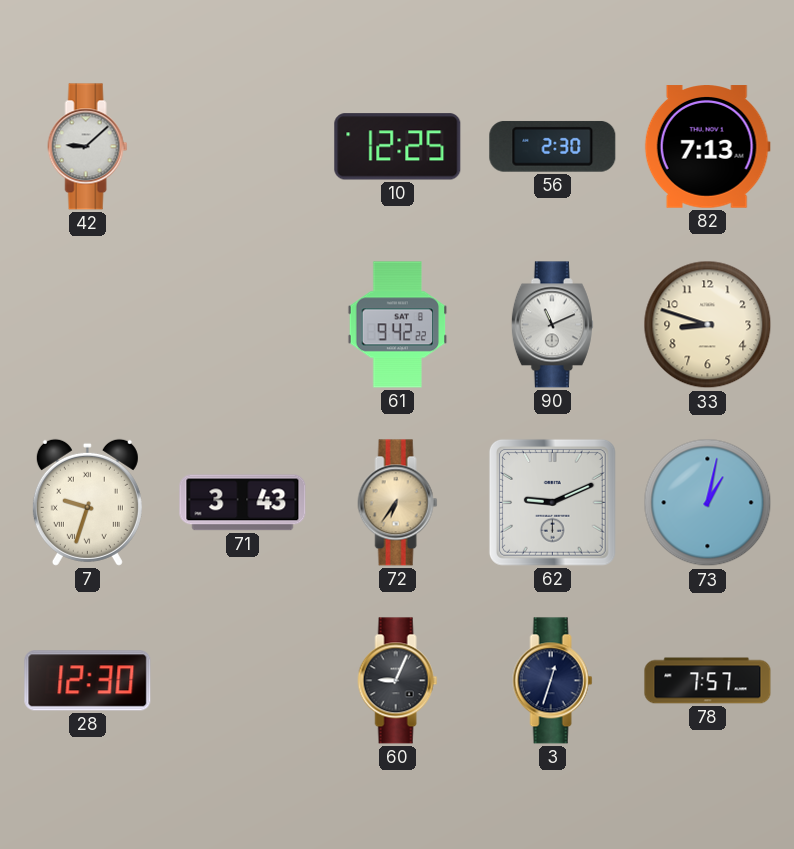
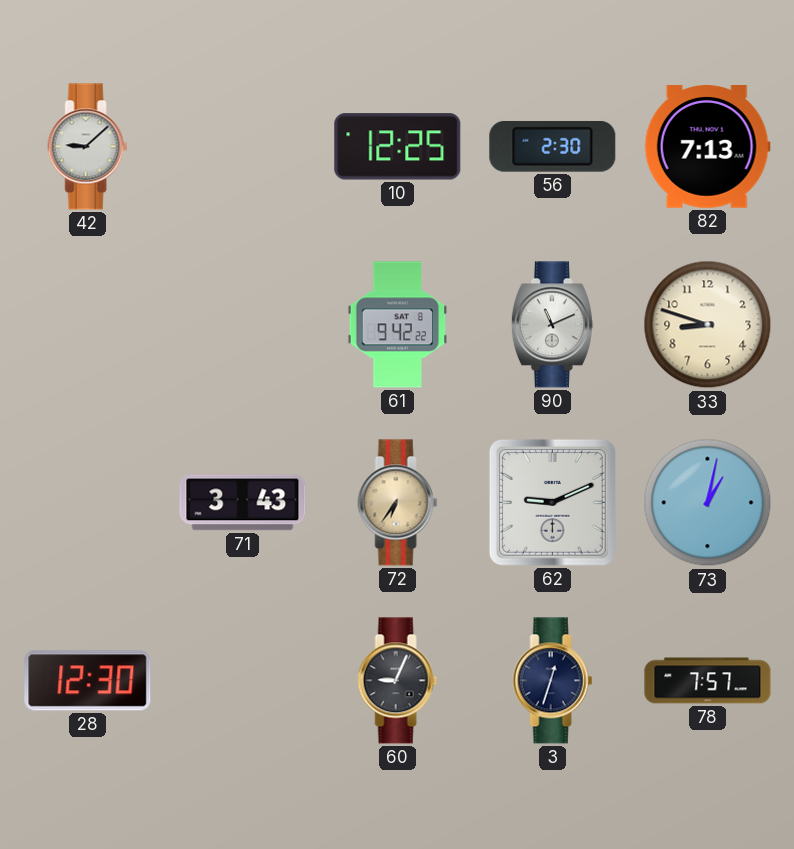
7: 9:33 -> none (87, 502)
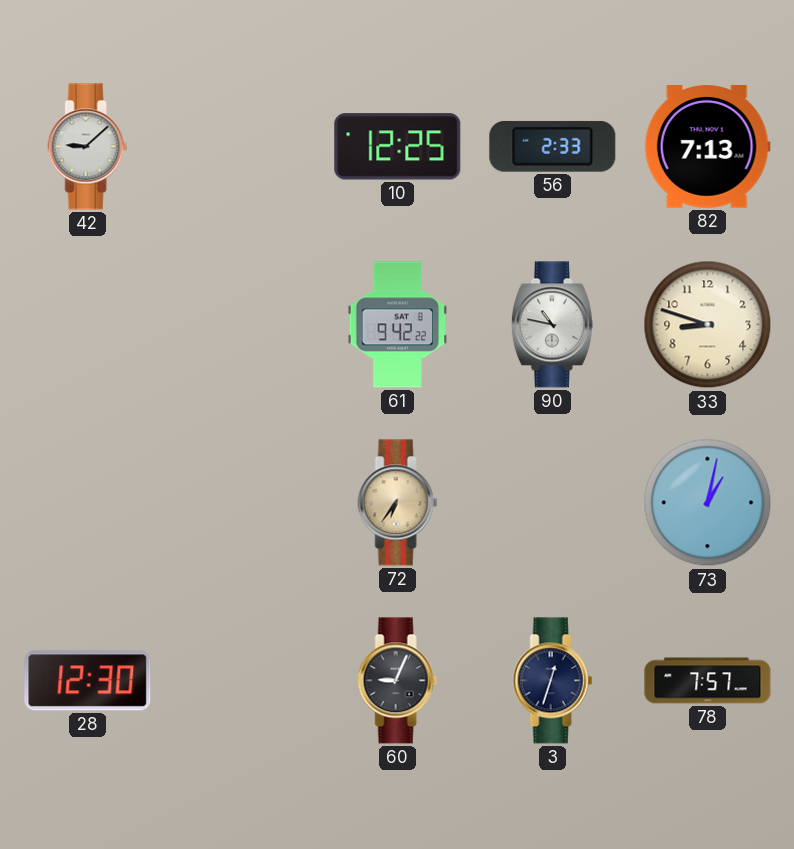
56: 2:30 -> 2:33 (553, 146)
90: 11:11 -> 10:47 (552, 325)
71: 3:43 -> none (243, 503)
62: 9:11 -> none (552, 502)
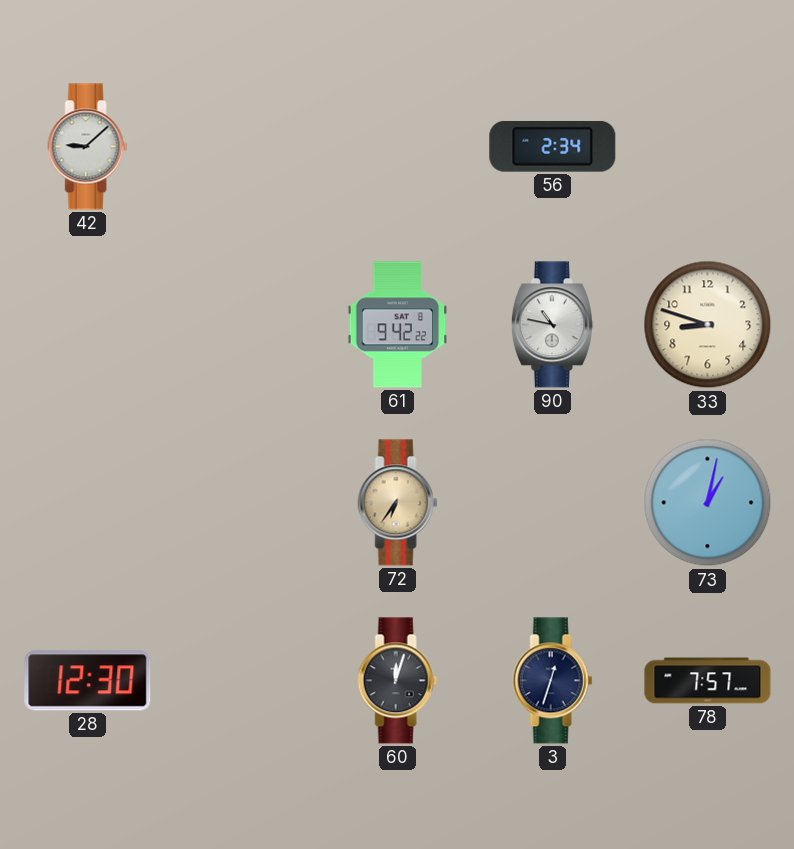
10: 12:25 -> none (398, 147)
56: 2:33 -> 2:34 (553, 146)
82: 7:13 -> none (707, 147)
60: 9:04 -> 12:03 (398, 681)
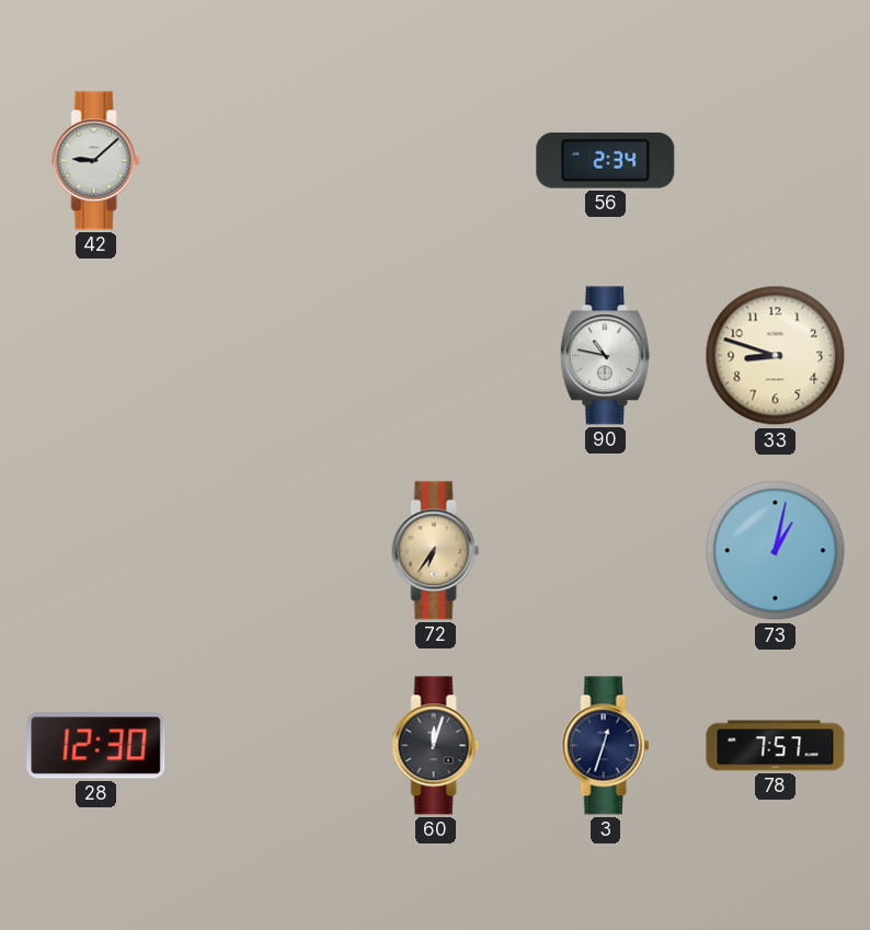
61: 9:42 -> none (398, 325)
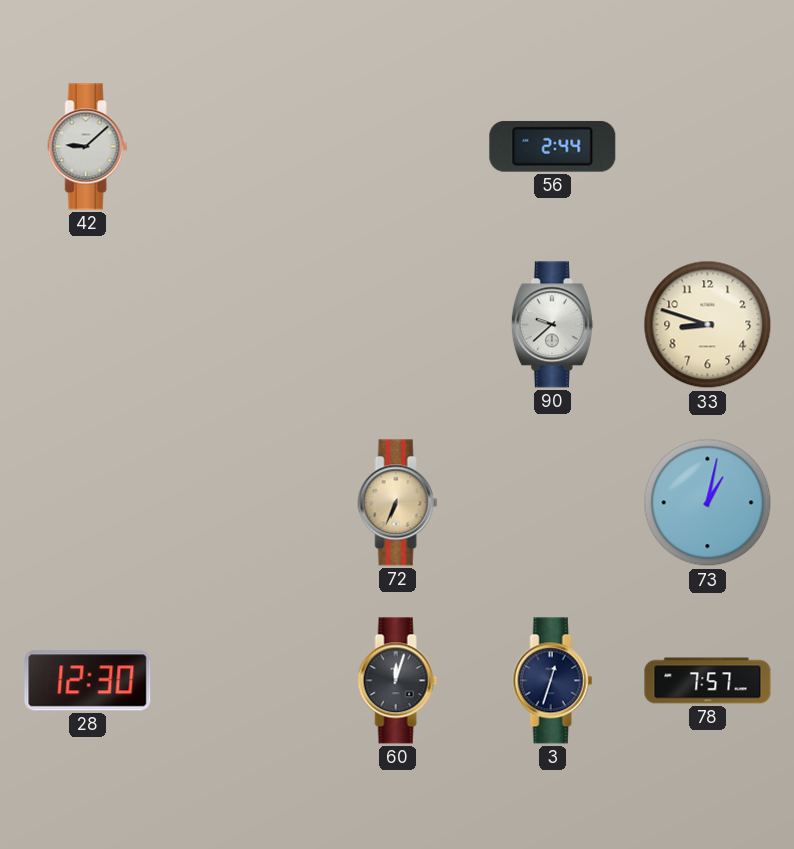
56: 2:34 -> 2:44 (553, 146)
90: 10:47 -> 9:38 (552, 325)
72: 6:36 -> 6:34 (398, 503)
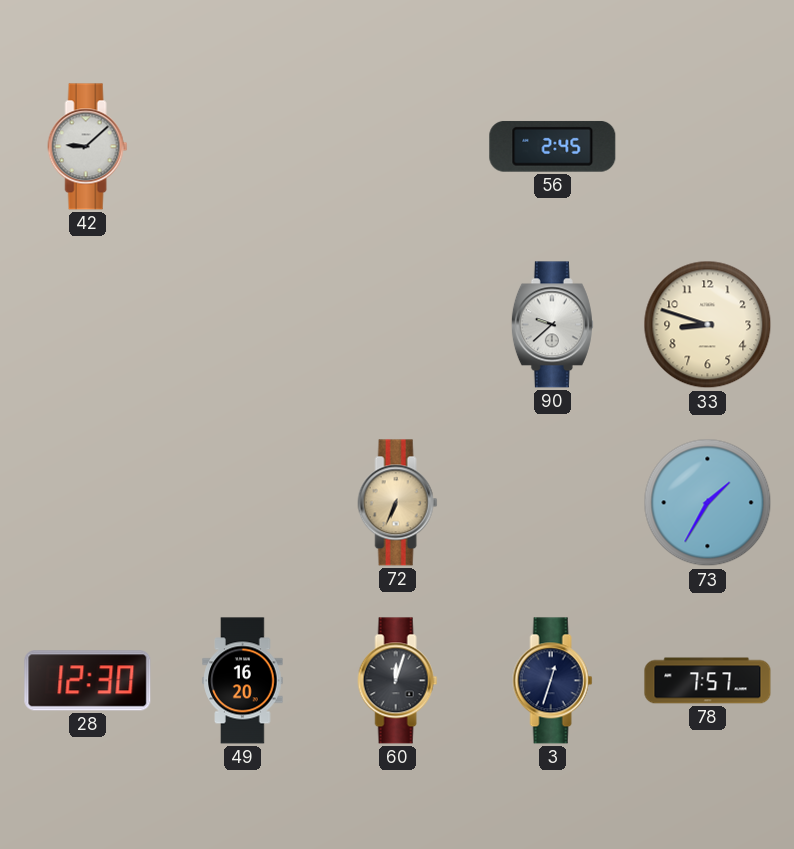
56: 2:44 -> 2:45 (553, 146)
73: 1:02 -> 1:35 (708, 503)
49: none -> 16:20 (243, 681)
